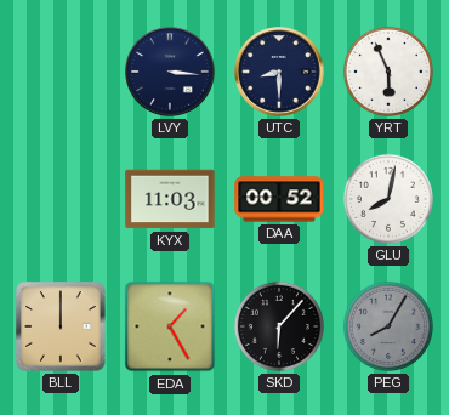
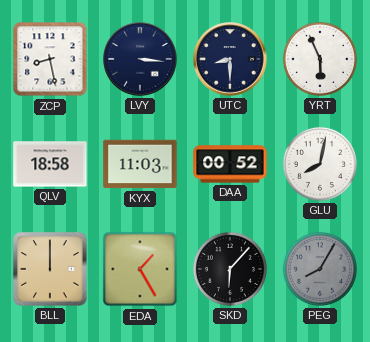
ZCP: none -> 8:28 (50, 59)
QLV: none -> 18:58 (50, 164)
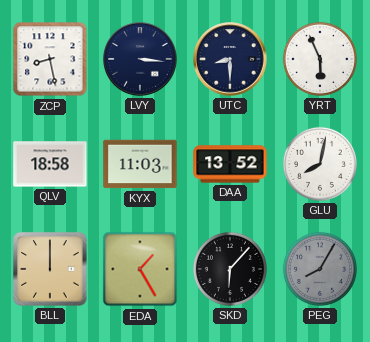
DAA: 00:52 -> 13:52 (230, 164)
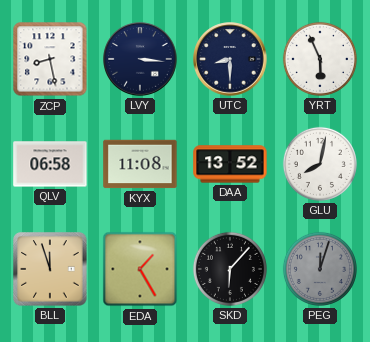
QLV: 18:58 -> 06:58 (50, 164)
KYX: 11:03 -> 11:08 (140, 164)
BLL: 12:00 -> 11:57 (50, 269)
PEG: 8:05 -> 12:03 (320, 269)
